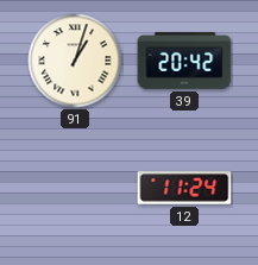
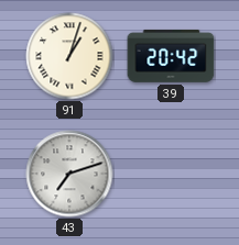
43: none -> 7:12 (69, 174)
12: 11:24 -> none (184, 188)
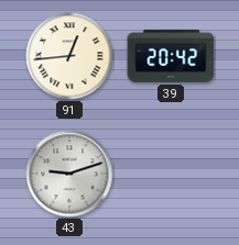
91: 1:03 -> 12:44 (69, 56)
43: 7:12 -> 9:12 (69, 174)
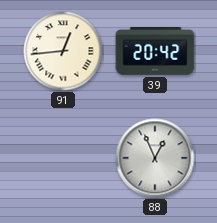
43: 9:12 -> none (69, 174)
88: none -> 12:56 (155, 158)
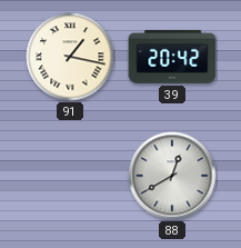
91: 12:44 -> 1:17 (70, 57)
88: 12:56 -> 12:40 (172, 176)
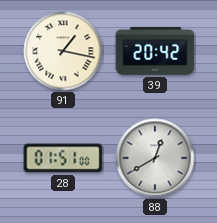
28: none -> 01:51 (63, 158)
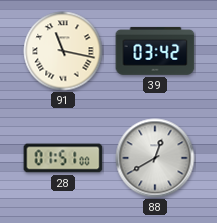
91: 1:17 -> 11:17 (63, 51)
39: 20:42 -> 03:42 (155, 51)
